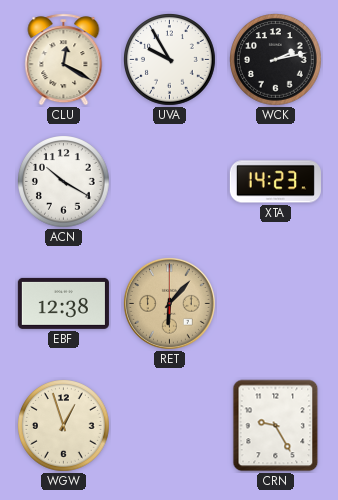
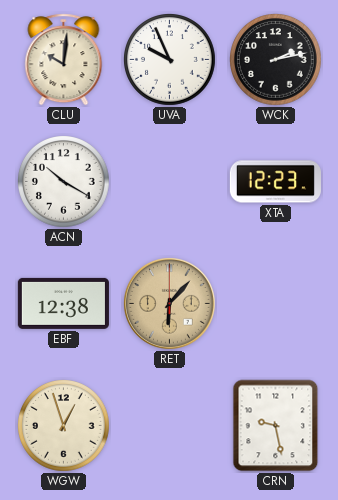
CLU: 12:20 -> 10:01 (64, 60)
UVA: 9:55 -> 9:56 (170, 60)
XTA: 14:23 -> 12:23 (275, 182)
CRN: 9:25 -> 9:28 (276, 426)
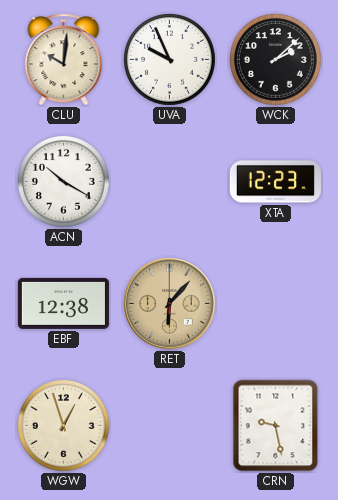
WCK: 2:13 -> 2:08 (276, 60)
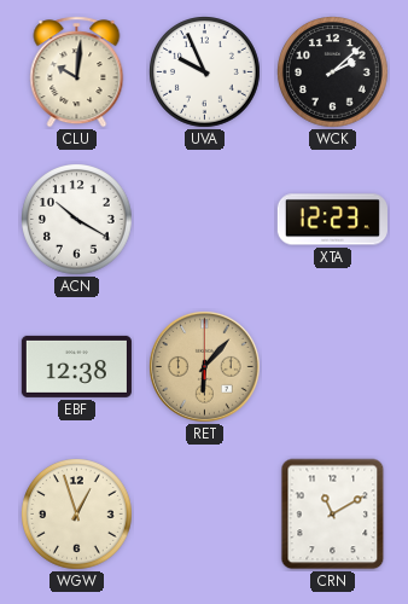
CRN: 9:28 -> 11:10 (333, 515)
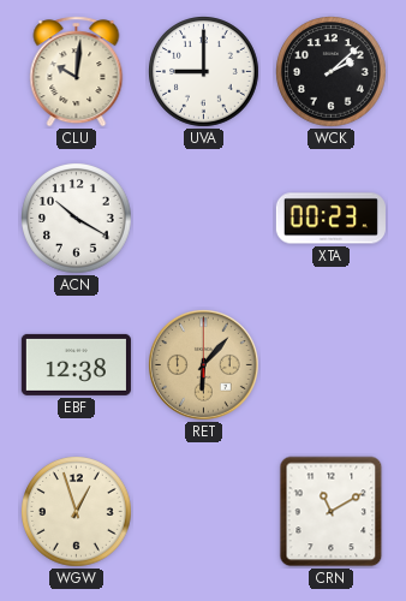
UVA: 9:56 -> 9:00 (204, 72)
XTA: 12:23 -> 00:23 (330, 219)
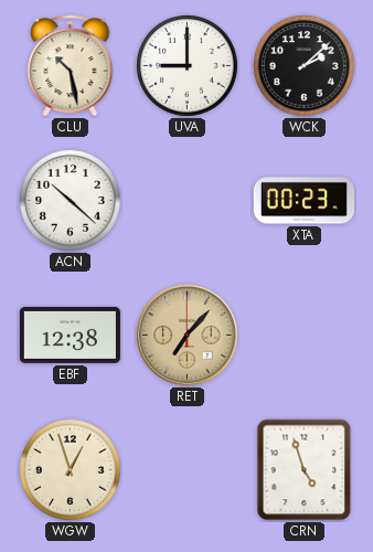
CLU: 10:01 -> 10:28 (71, 66)
ACN: 10:20 -> 10:22 (71, 201)
RET: 6:07 -> 7:07 (188, 336)
CRN: 11:10 -> 4:57 (305, 470)
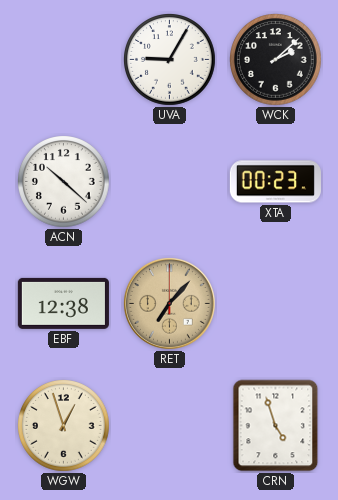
CLU: 10:28 -> none (71, 66)
UVA: 9:00 -> 9:05 (170, 60)
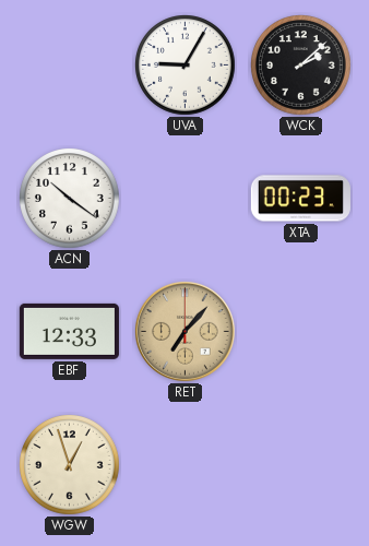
ACN: 10:22 -> 10:21 (70, 199)
EBF: 12:38 -> 12:33 (69, 331)
CRN: 4:57 -> none (276, 426)
